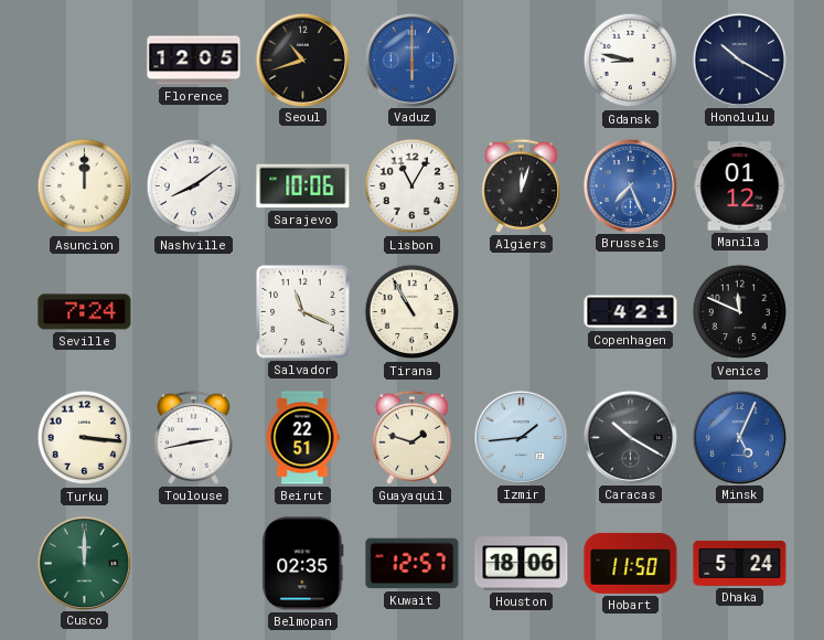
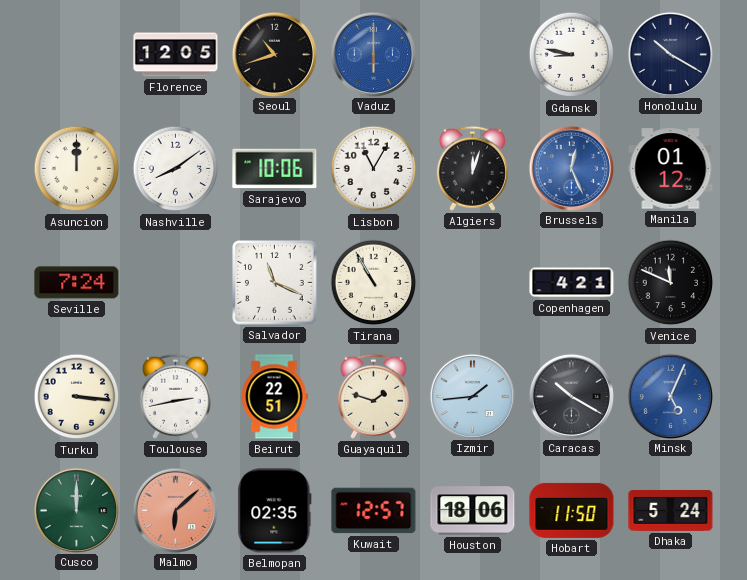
Brussels: 7:26 -> 12:26 (571, 168)
Malmo: none -> 6:08 (175, 510)
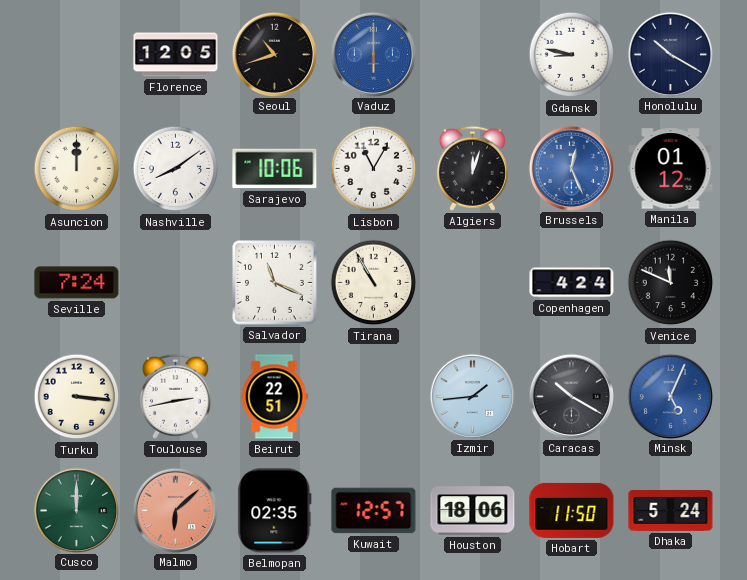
Copenhagen: 4:21 -> 4:24 (572, 283)
Guayaquil: 1:48 -> none (373, 396)
